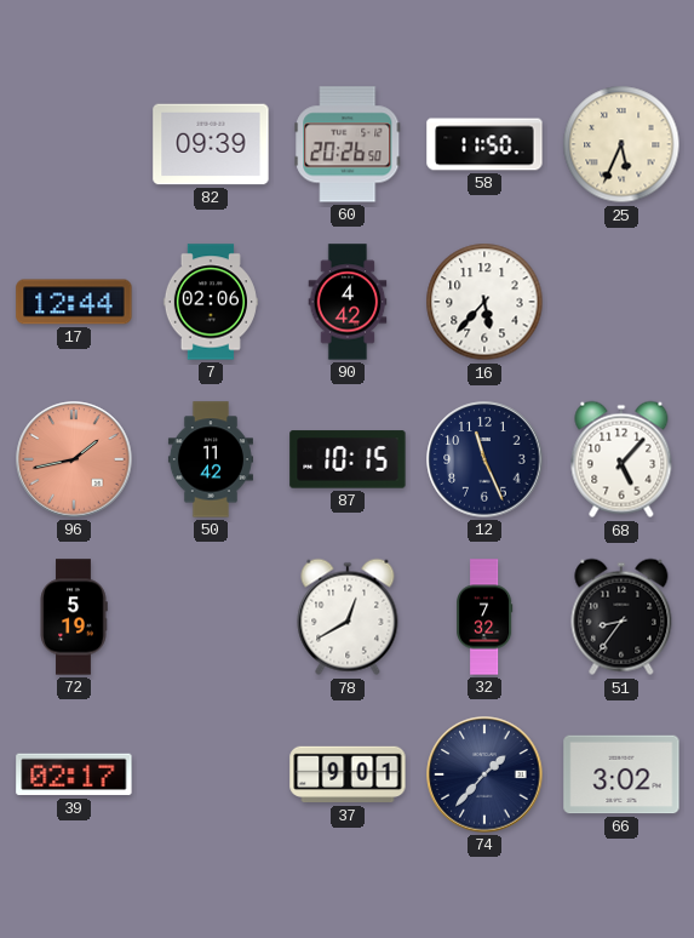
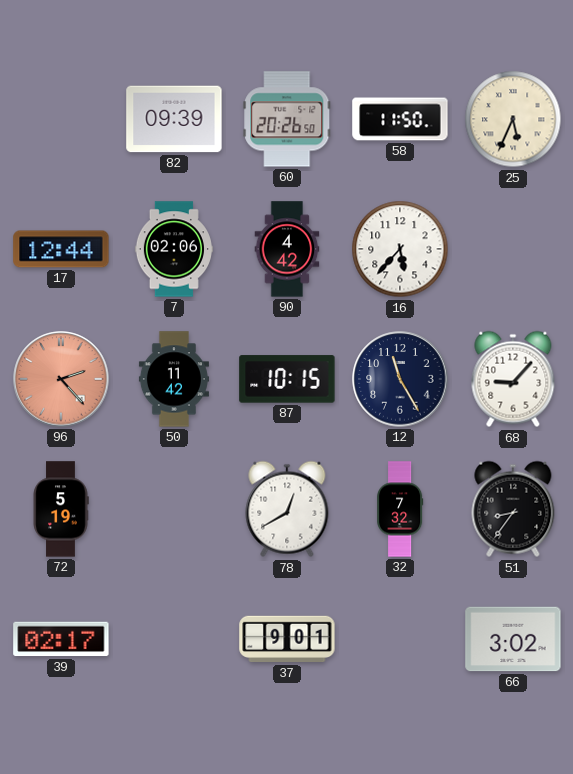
96: 1:43 -> 2:23 (61, 379)
12: 11:26 -> 11:25 (400, 379)
68: 5:07 -> 9:07 (513, 379)
74: 1:37 -> none (484, 774)
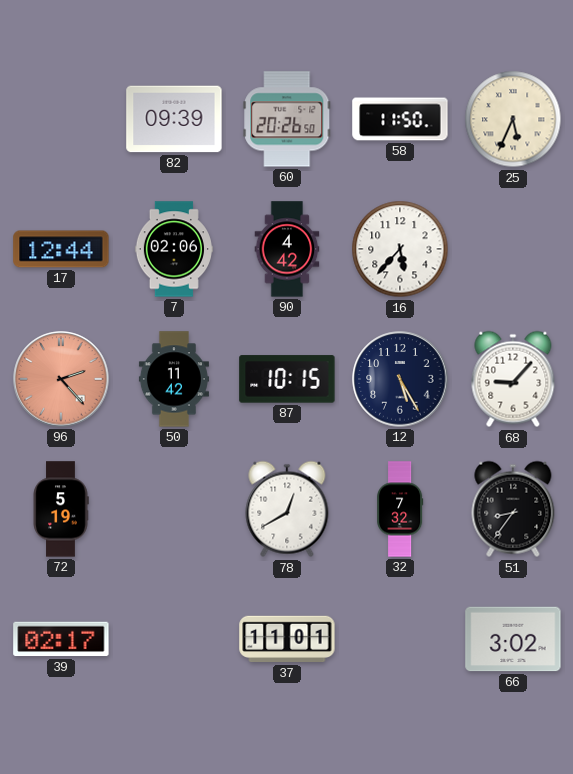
12: 11:25 -> 5:25 (400, 379)
37: 9:01 -> 11:01 (287, 639)
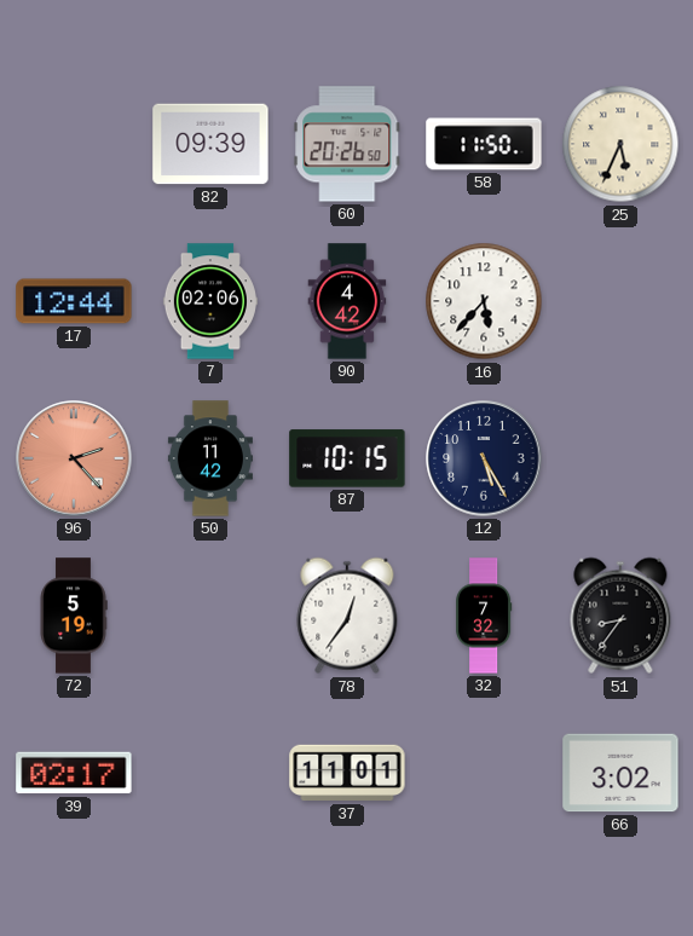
68: 9:07 -> none (513, 379)
78: 12:40 -> 12:36 (347, 616)
